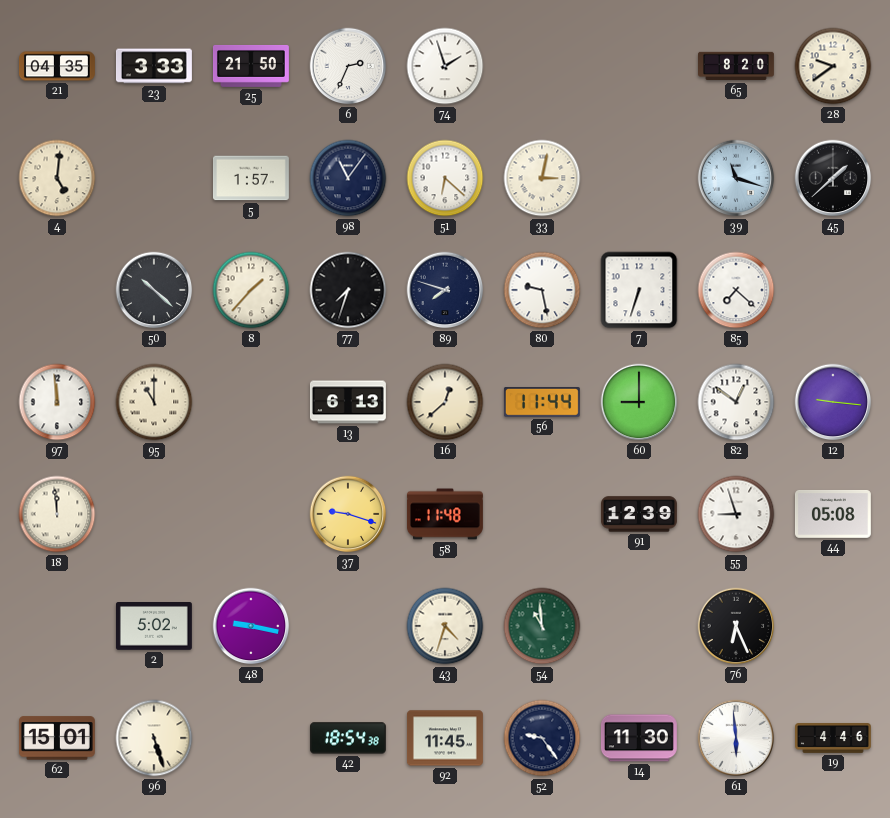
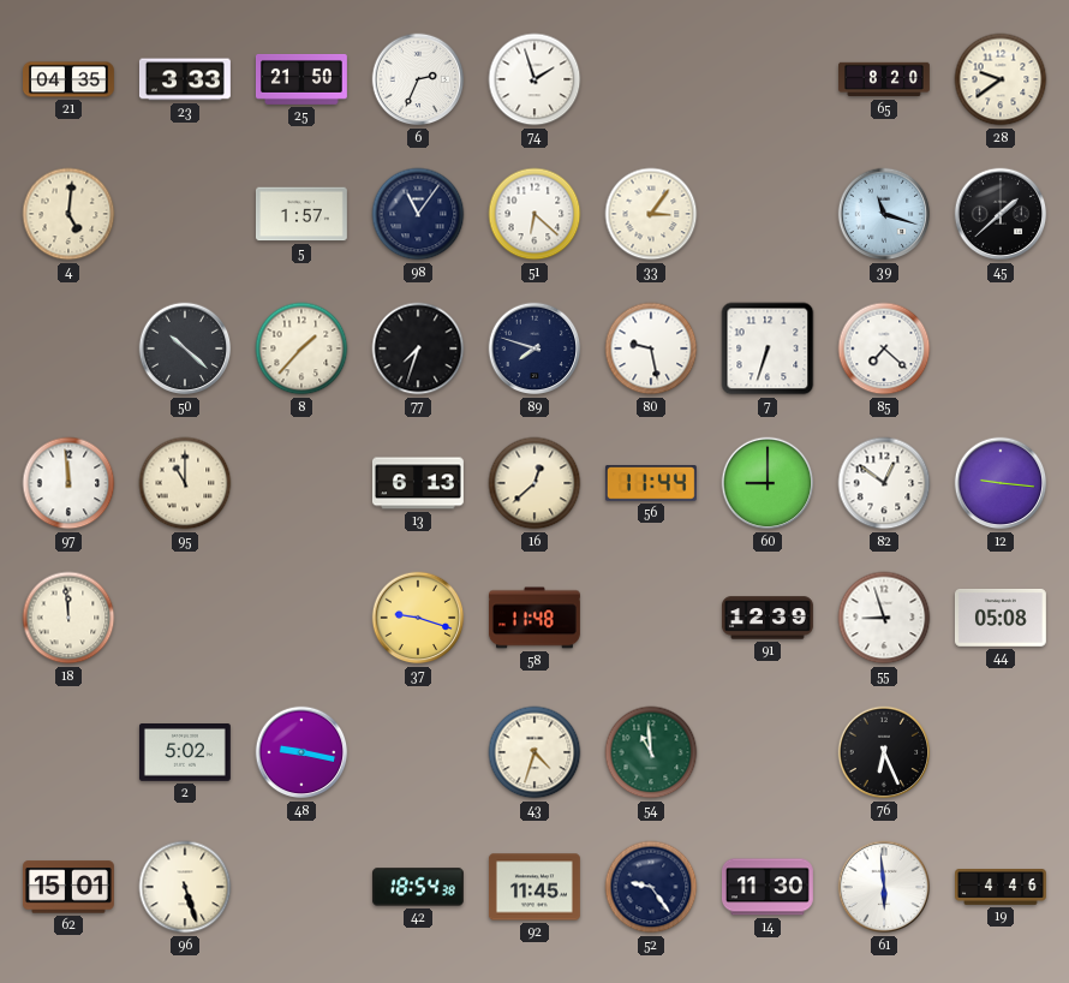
33: 3:02 -> 3:06 (651, 214)
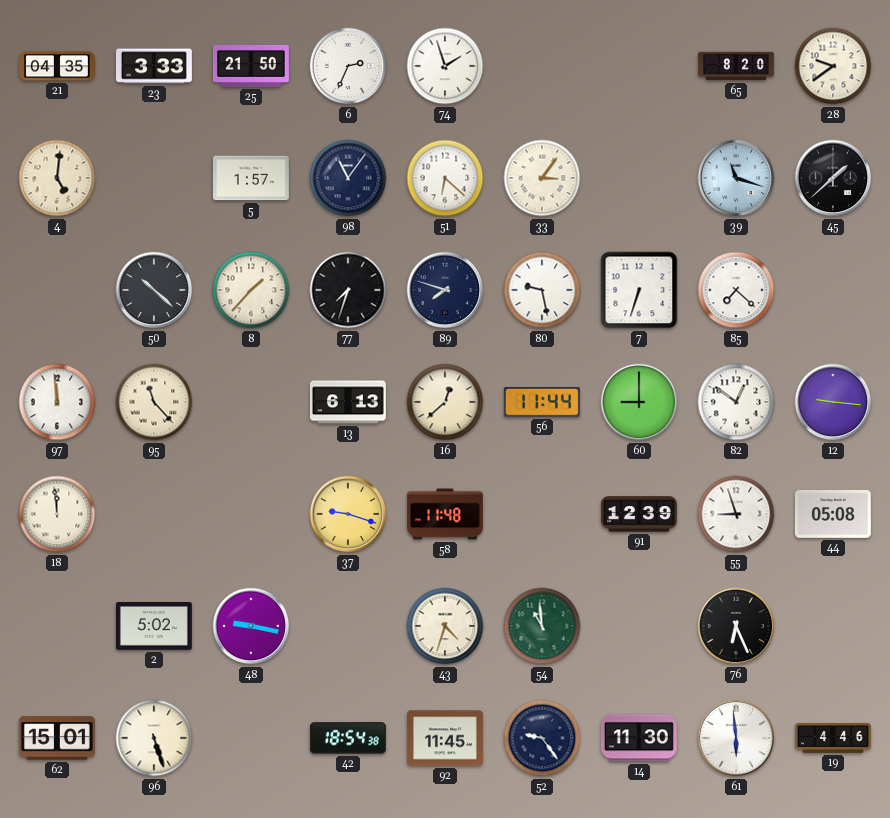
95: 11:00 -> 11:23 (154, 402)
